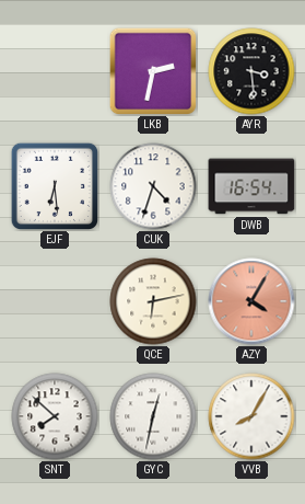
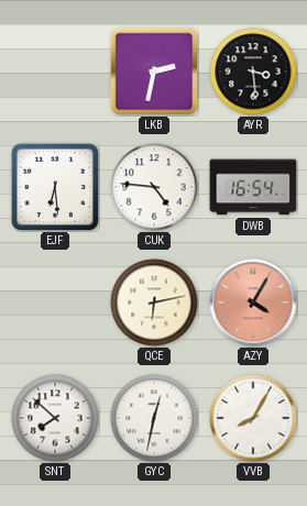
CUK: 4:33 -> 4:46 (154, 187)
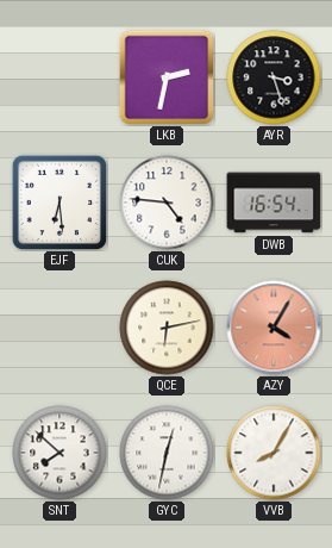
AYR: 3:29 -> 3:27 (274, 77)
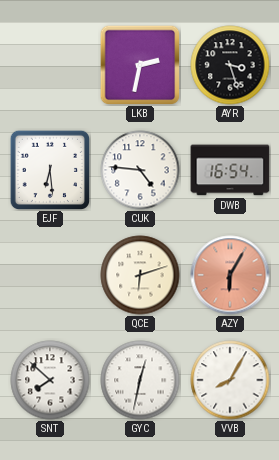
QCE: 6:13 -> 6:12 (140, 275)
AZY: 4:05 -> 6:05 (230, 275)
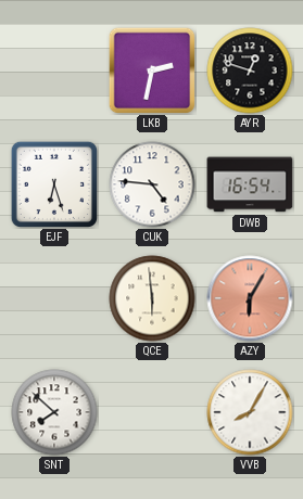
AYR: 3:27 -> 12:48 (250, 71)
EJF: 6:29 -> 6:27 (53, 183)
QCE: 6:12 -> 5:59 (152, 298)
GYC: 12:32 -> none (140, 380)
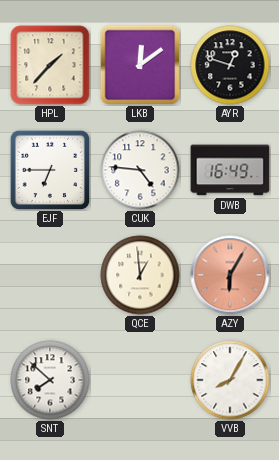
HPL: none -> 1:37 (50, 65)
LKB: 2:32 -> 12:09 (140, 65)
EJF: 6:27 -> 6:45 (49, 169)
DWB: 16:54 -> 16:49 (230, 170)
QCE: 5:59 -> 12:59 (140, 275)
